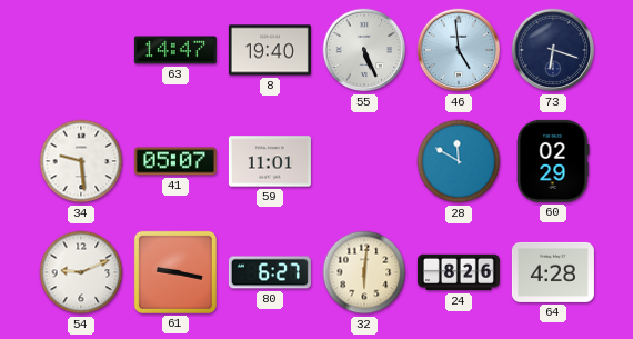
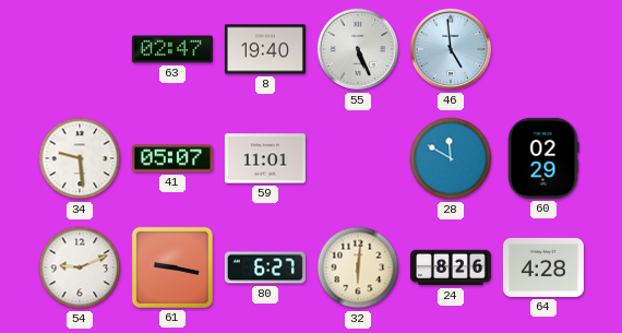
63: 14:47 -> 02:47 (172, 49)
73: 6:18 -> none (553, 50)
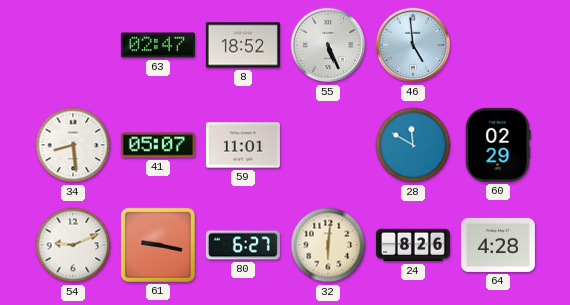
8: 19:40 -> 18:52 (243, 45)
34: 9:29 -> 8:29 (73, 145)
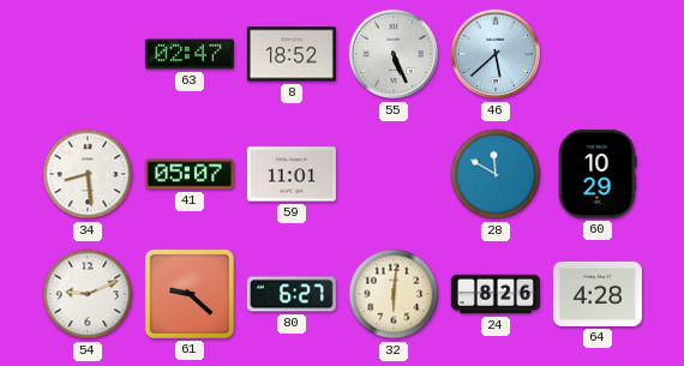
46: 4:59 -> 5:38 (496, 54)
60: 02:29 -> 10:29 (598, 174)
61: 9:17 -> 9:22 (190, 294)
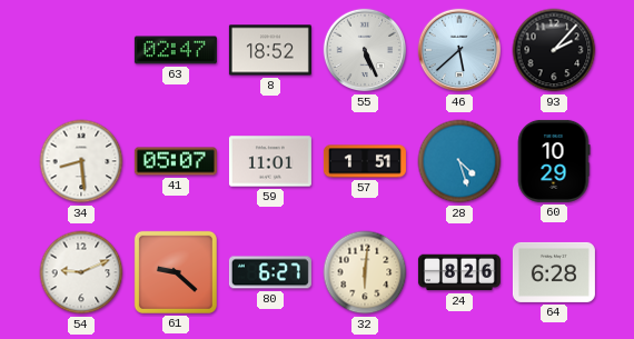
93: none -> 2:07 (554, 50)
57: none -> 1:51 (365, 161)
28: 11:50 -> 4:27 (459, 161)
64: 4:28 -> 6:28 (554, 272)
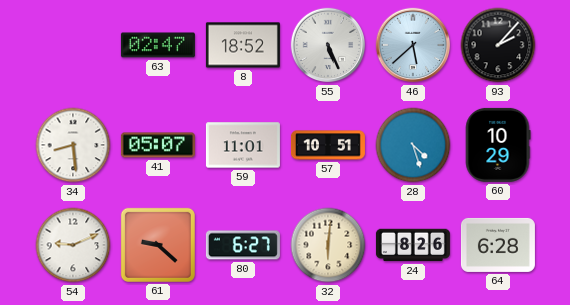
57: 1:51 -> 10:51 (328, 145)
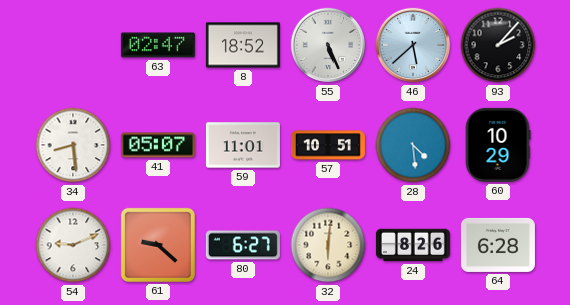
28: 4:27 -> 4:29 (413, 145)
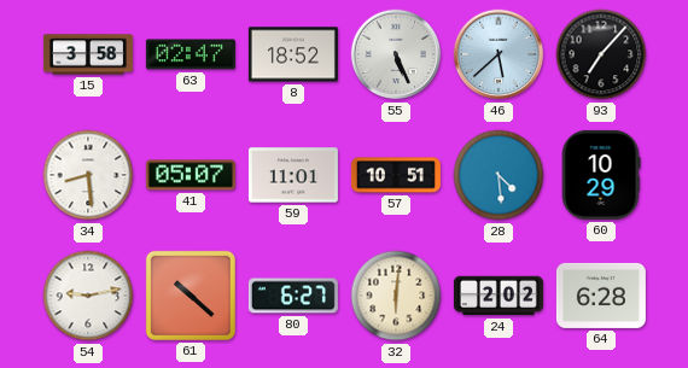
15: none -> 3:58 (88, 54)
93: 2:07 -> 7:07 (601, 54)
54: 9:11 -> 9:13 (88, 296)
61: 9:22 -> 10:22 (191, 296)
24: 8:26 -> 2:02 (498, 296)
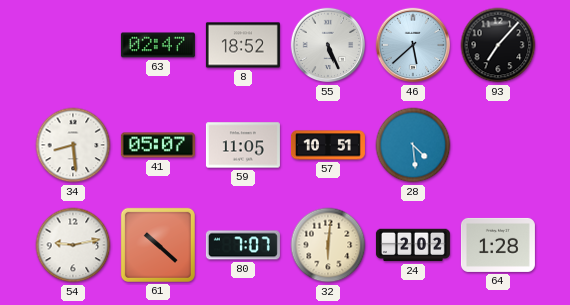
15: 3:58 -> none (88, 54)
59: 11:01 -> 11:05 (243, 145)
60: 10:29 -> none (601, 175)
80: 6:27 -> 7:07 (243, 245)
64: 6:28 -> 1:28 (498, 245)
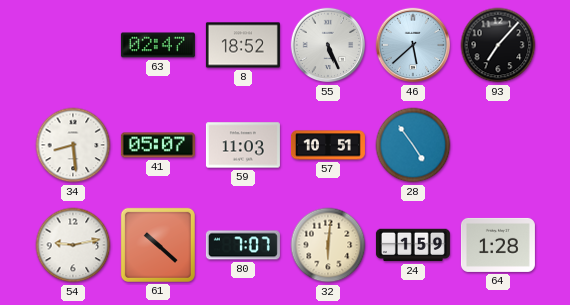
59: 11:05 -> 11:03 (243, 145)
28: 4:29 -> 4:54 (413, 145)
24: 2:02 -> 1:59 (413, 245)
